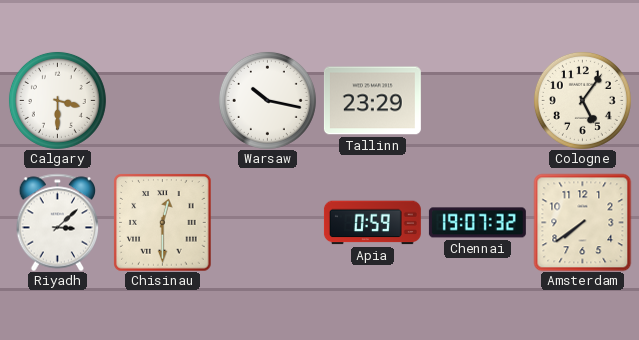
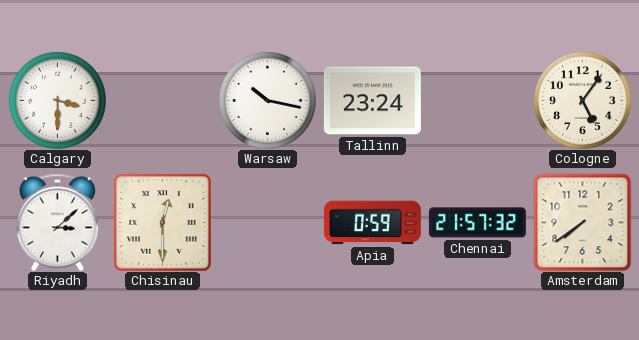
Tallinn: 23:29 -> 23:24 (372, 101)
Chennai: 19:07 -> 21:57 (477, 223)
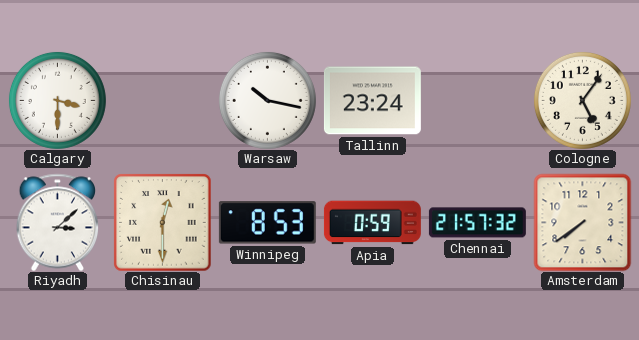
Winnipeg: none -> 8:53 (267, 223)
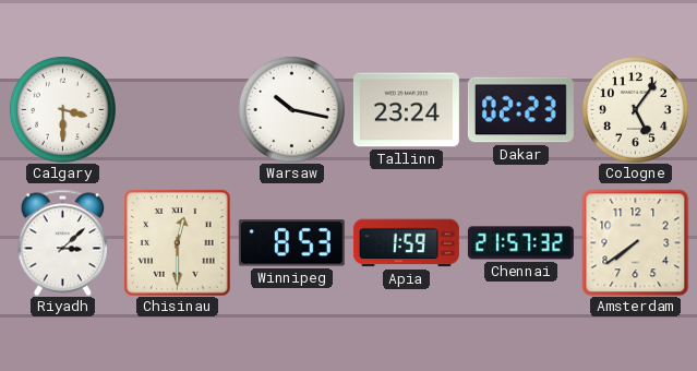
Dakar: none -> 02:23 (520, 110)
Apia: 0:59 -> 1:59 (406, 243)
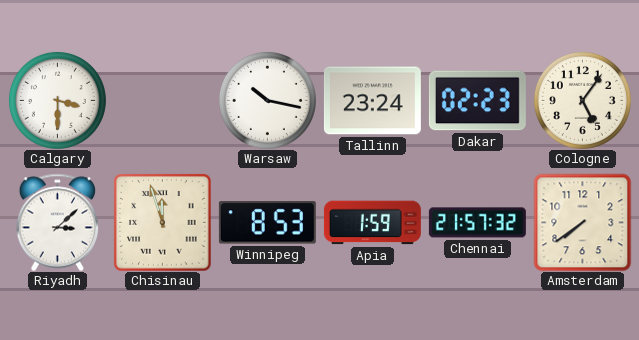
Chisinau: 12:30 -> 11:57 (162, 222)
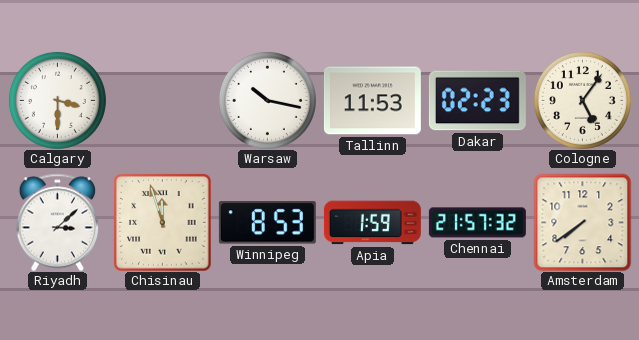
Tallinn: 23:24 -> 11:53 (372, 101)
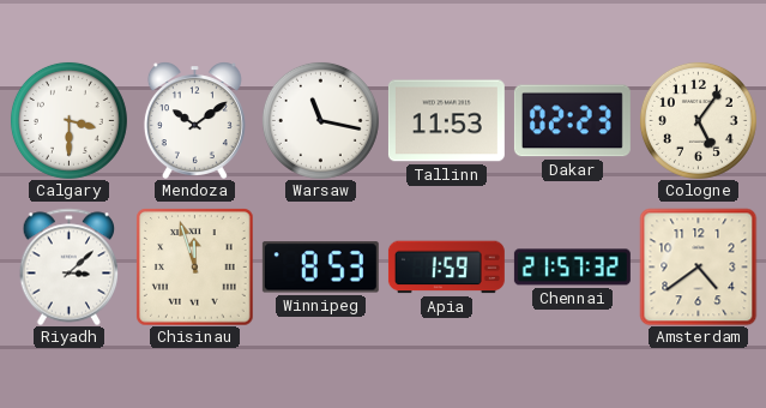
Mendoza: none -> 10:09 (194, 120)
Warsaw: 10:17 -> 11:17 (320, 120)
Amsterdam: 7:39 -> 4:39 (698, 266)
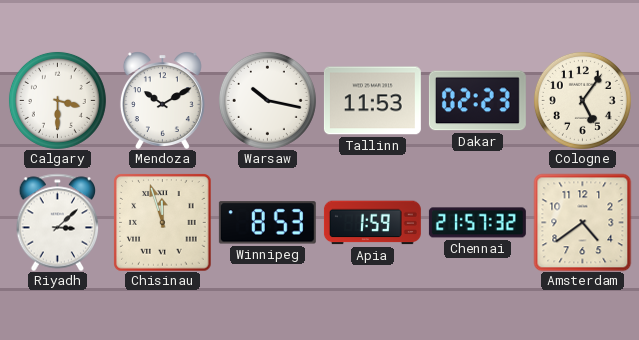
Mendoza: 10:09 -> 10:10 (162, 100)
Warsaw: 11:17 -> 10:17 (267, 100)
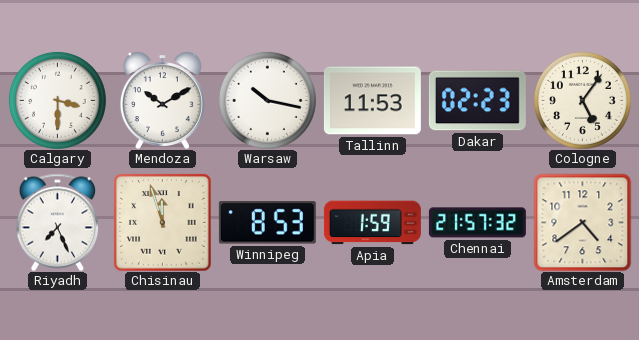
Riyadh: 3:08 -> 7:26 (58, 222)
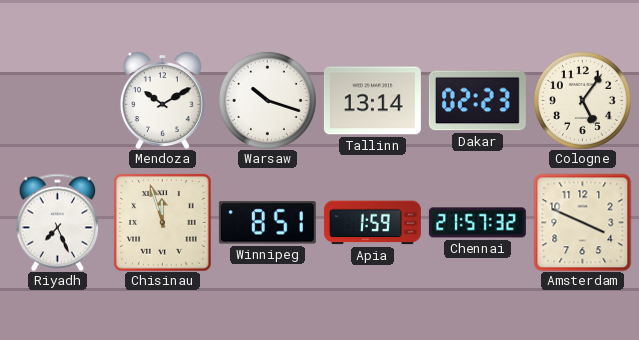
Calgary: 3:30 -> none (57, 100)
Warsaw: 10:17 -> 10:18 (267, 100)
Tallinn: 11:53 -> 13:14 (372, 101)
Winnipeg: 8:53 -> 8:51 (267, 223)
Amsterdam: 4:39 -> 3:49 (582, 222)
